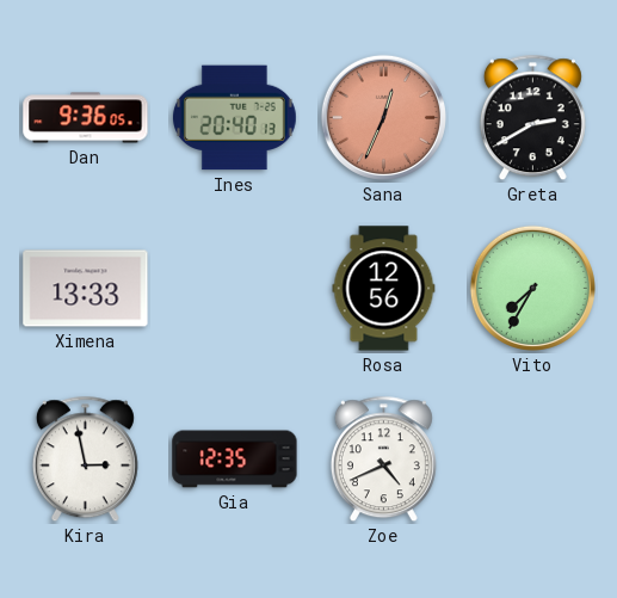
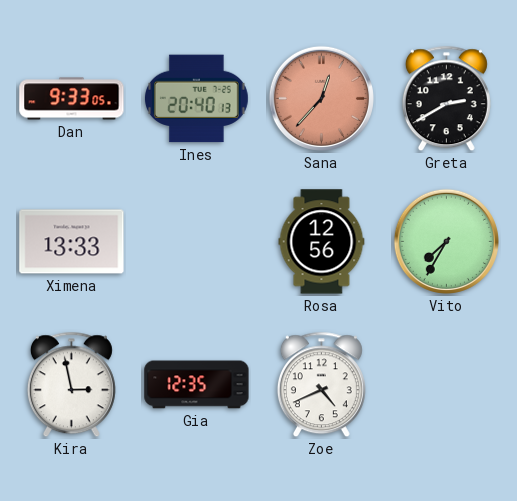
Dan: 9:36 -> 9:33 (72, 99)
Sana: 12:34 -> 12:37 (321, 98)
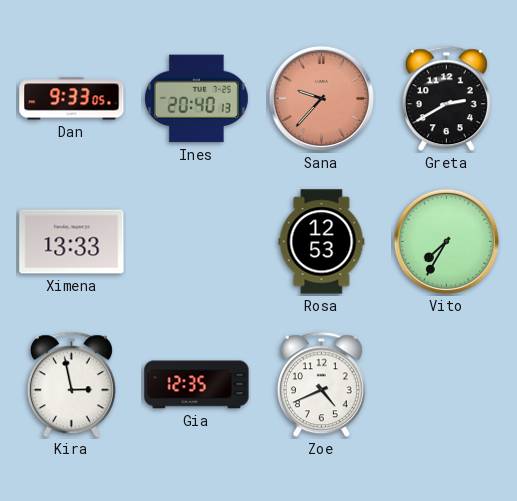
Sana: 12:37 -> 9:37 (321, 98)
Rosa: 12:56 -> 12:53 (322, 242)
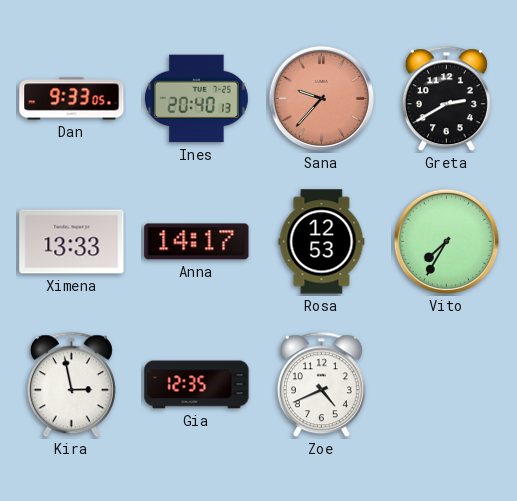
Anna: none -> 14:17 (197, 242)
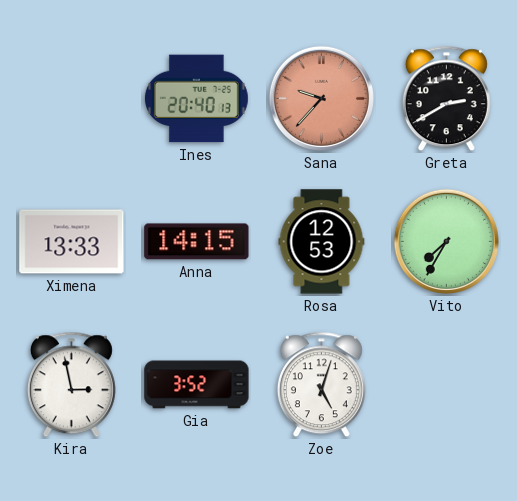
Dan: 9:33 -> none (72, 99)
Anna: 14:17 -> 14:15 (197, 242)
Gia: 12:35 -> 3:52 (197, 385)
Zoe: 4:41 -> 5:03 (321, 385)
